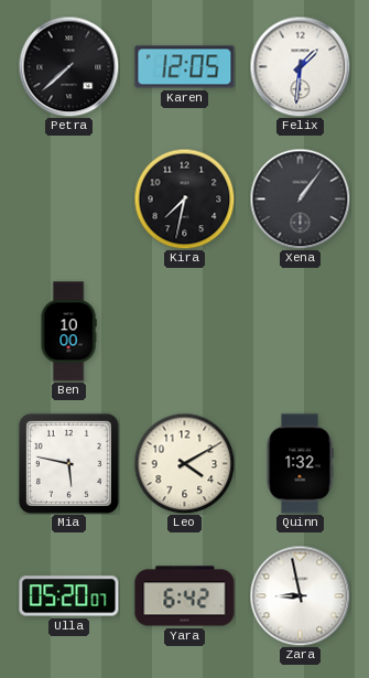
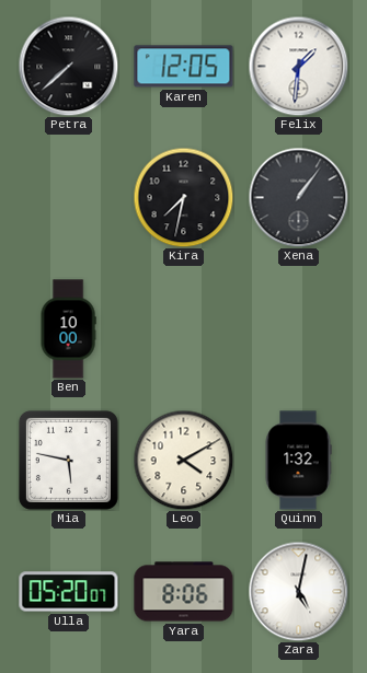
Yara: 6:42 -> 8:06 (184, 592)
Zara: 8:58 -> 5:02 (298, 591)
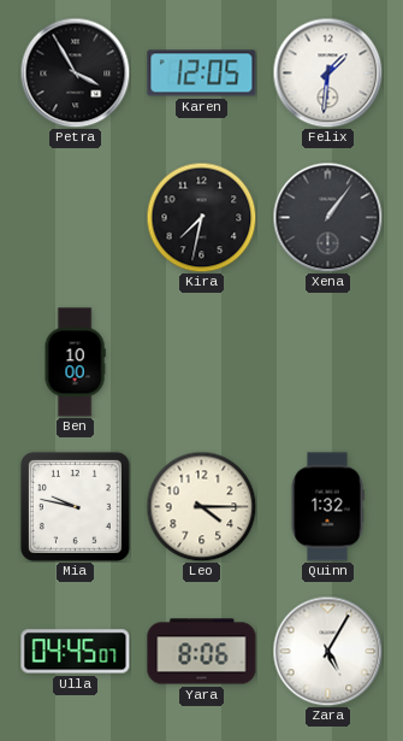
Petra: 7:38 -> 3:55 (75, 72)
Mia: 5:47 -> 9:47 (75, 506)
Leo: 4:10 -> 4:15 (201, 506)
Ulla: 05:20 -> 04:45 (76, 652)
Zara: 5:02 -> 5:05 (327, 651)
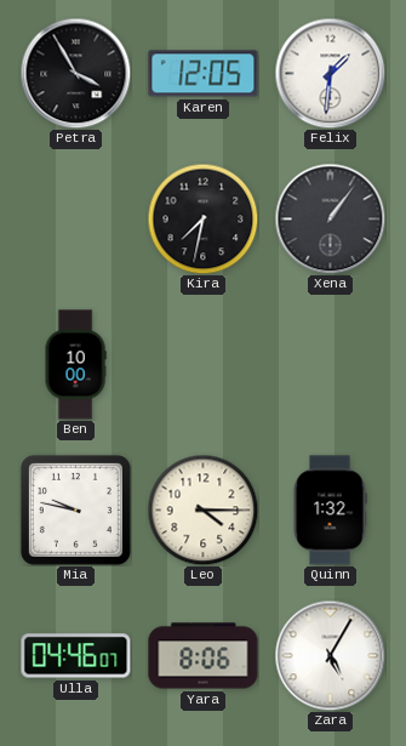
Ulla: 04:45 -> 04:46 (76, 656)
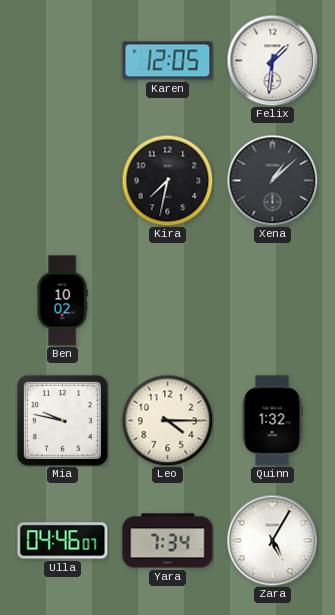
Petra: 3:55 -> none (75, 73)
Xena: 1:06 -> 1:08 (272, 180)
Ben: 10:00 -> 10:02 (62, 301)
Yara: 8:06 -> 7:34 (168, 541)
